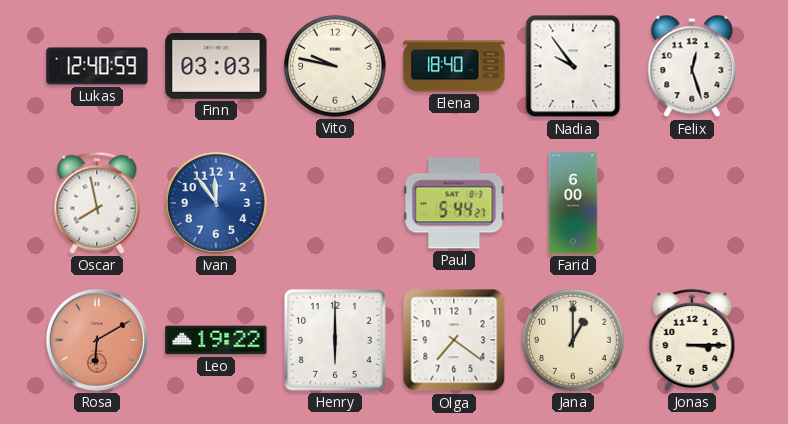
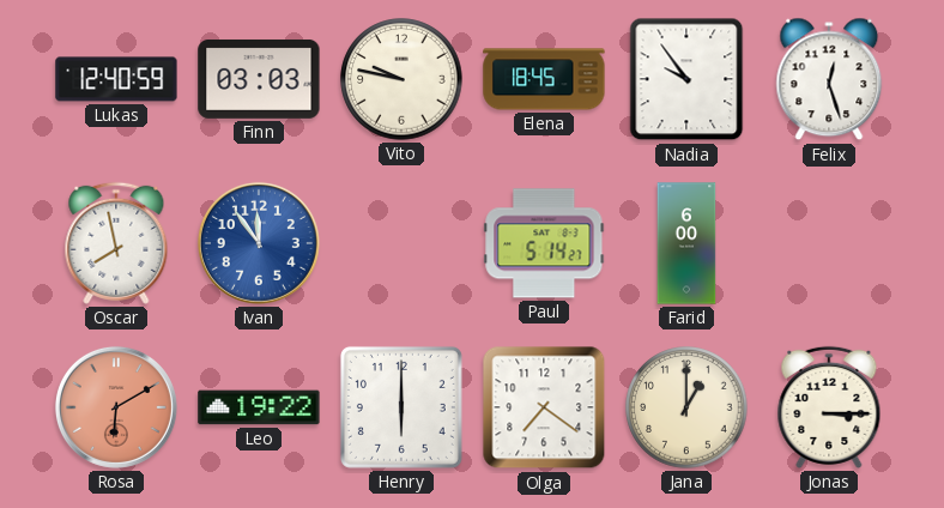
Elena: 18:40 -> 18:45 (544, 79)
Paul: 5:44 -> 5:14 (544, 243)
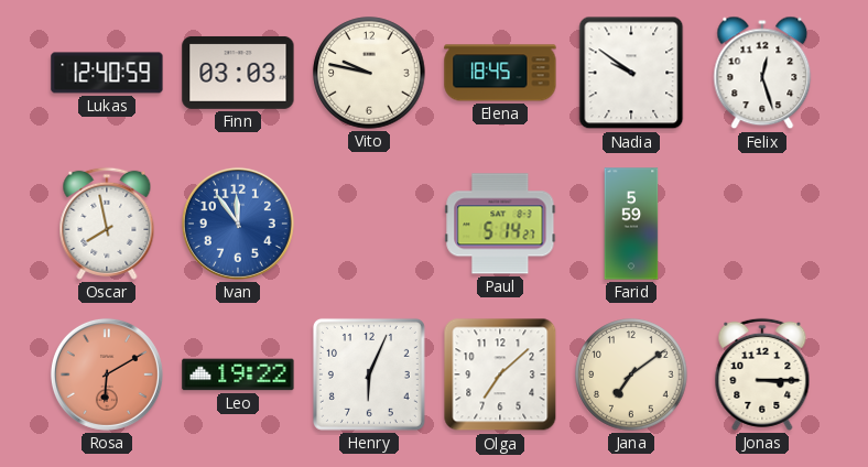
Nadia: 9:54 -> 9:51 (631, 73)
Farid: 6:00 -> 5:59 (631, 224)
Henry: 6:00 -> 6:04 (369, 374)
Olga: 7:21 -> 7:08 (500, 374)
Jana: 1:00 -> 7:09 (631, 374)
